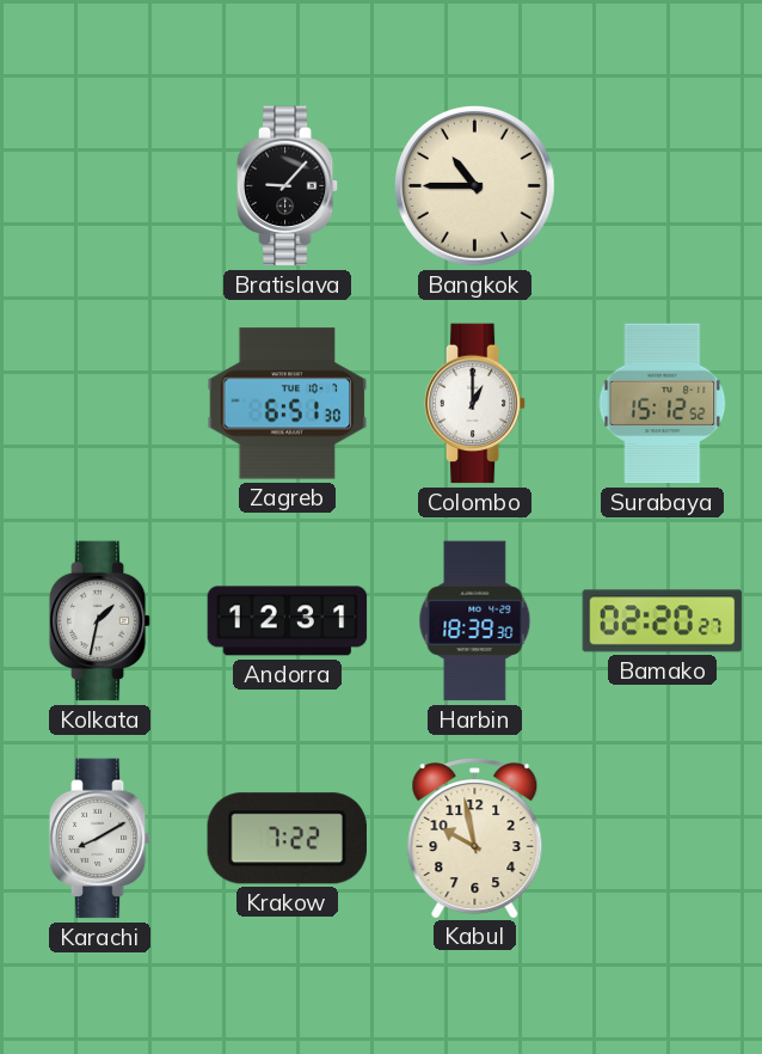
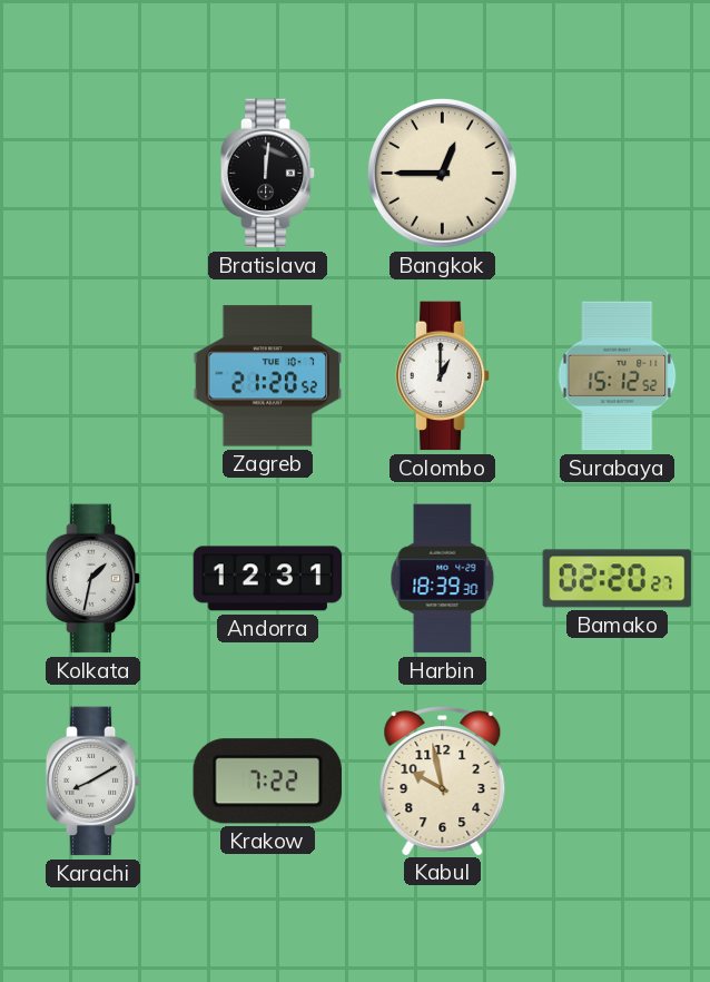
Bratislava: 9:07 -> 12:01 (268, 174)
Bangkok: 10:45 -> 12:45 (442, 173)
Zagreb: 6:51 -> 21:20 (268, 376)
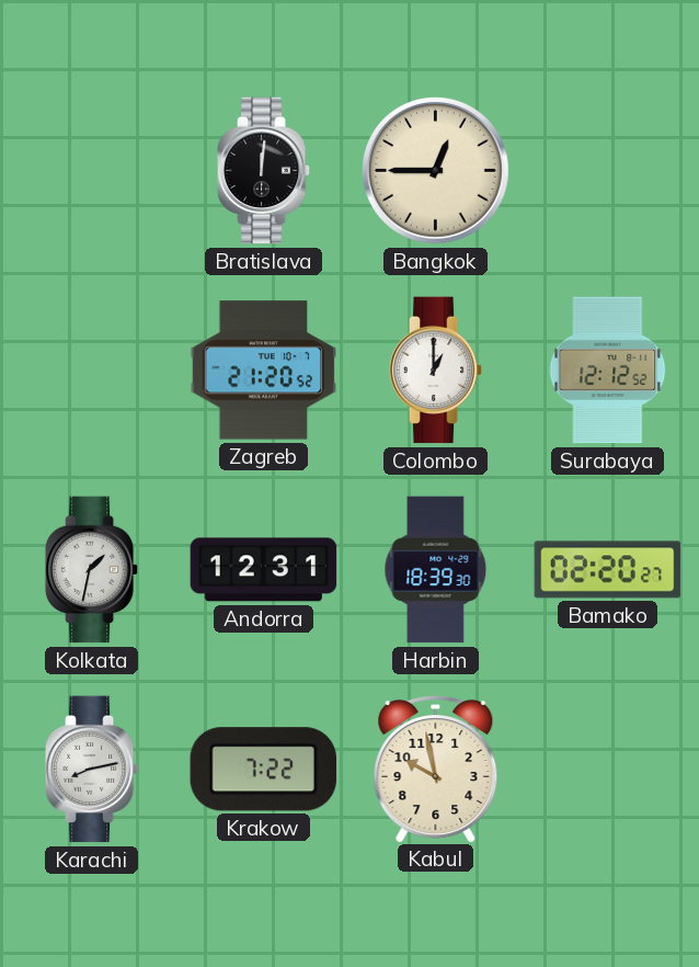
Surabaya: 15:12 -> 12:12 (608, 371)
Karachi: 8:10 -> 8:13 (92, 770)
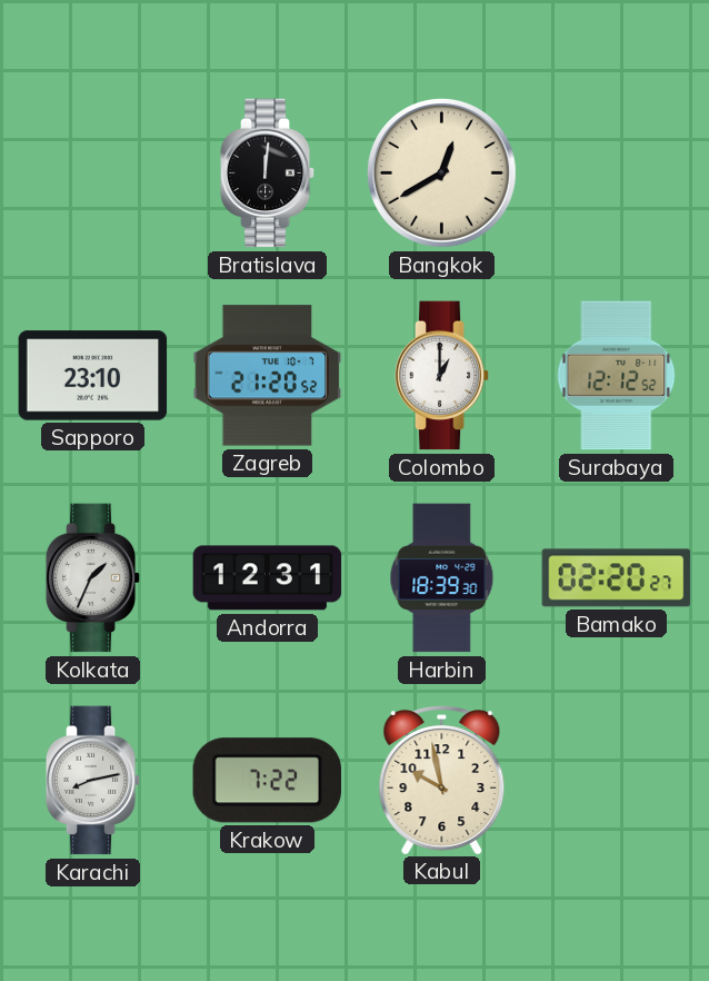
Bangkok: 12:45 -> 12:40 (441, 172)
Sapporo: none -> 23:10 (93, 376)
Kolkata: 1:32 -> 1:34 (93, 578)
